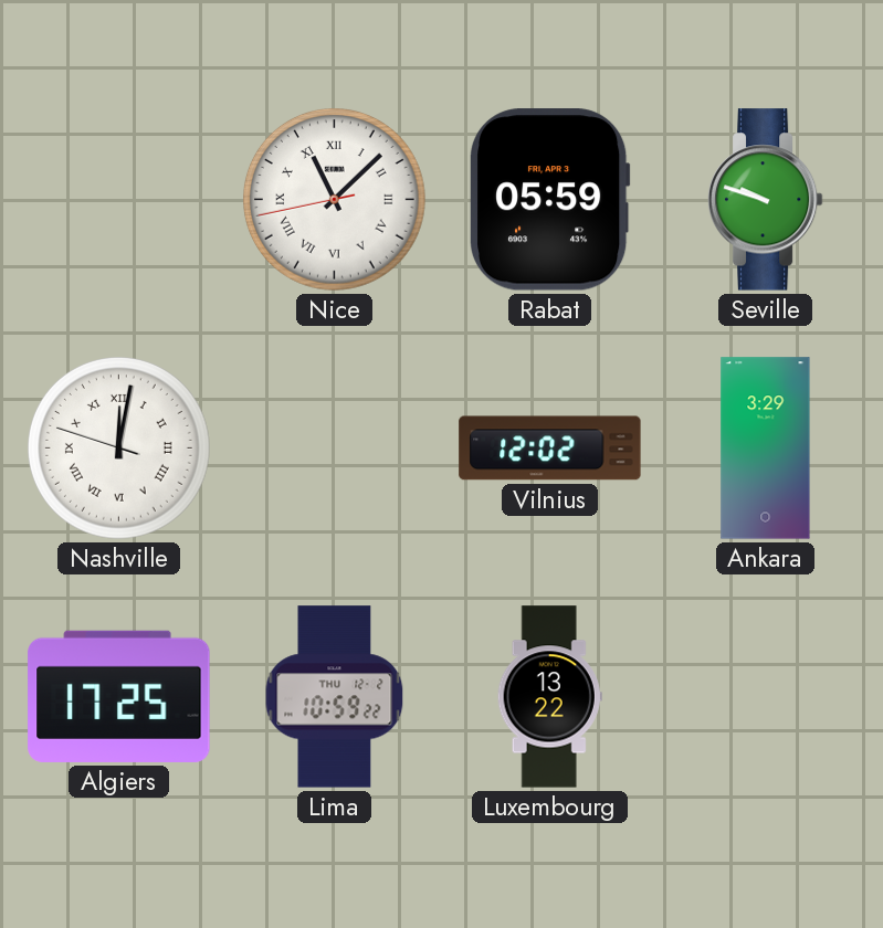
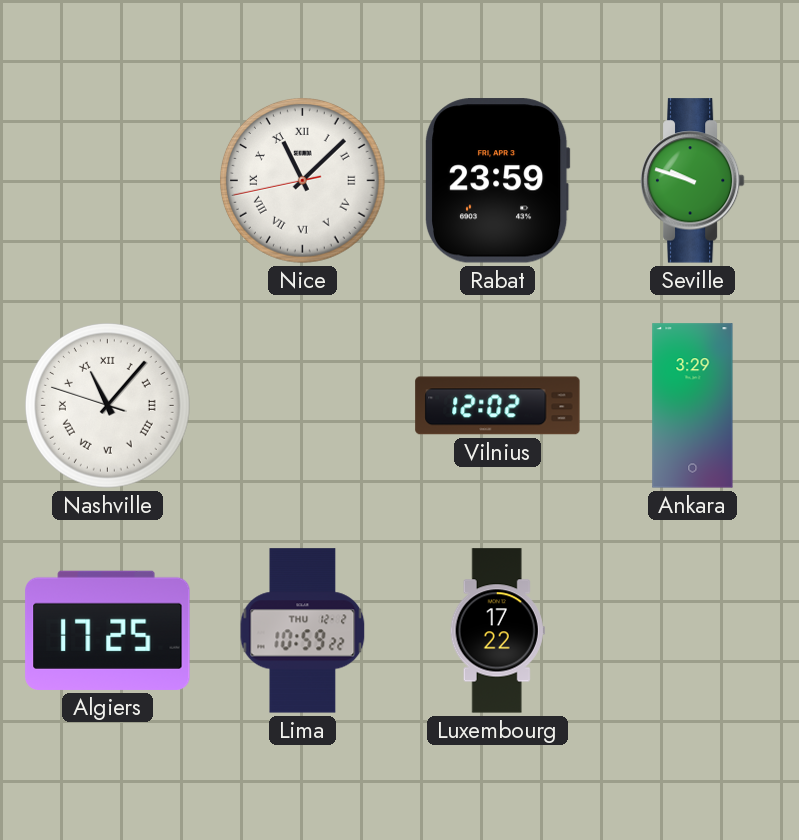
Rabat: 05:59 -> 23:59 (497, 181)
Nashville: 12:01 -> 11:06 (108, 406)
Luxembourg: 13:22 -> 17:22 (497, 631)
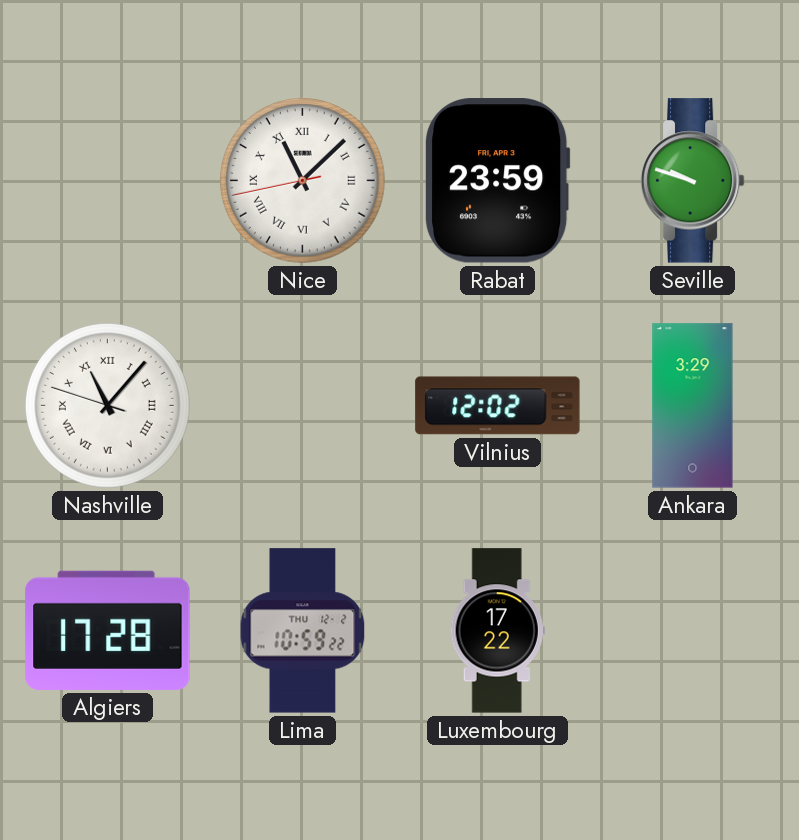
Algiers: 17:25 -> 17:28 (108, 630)
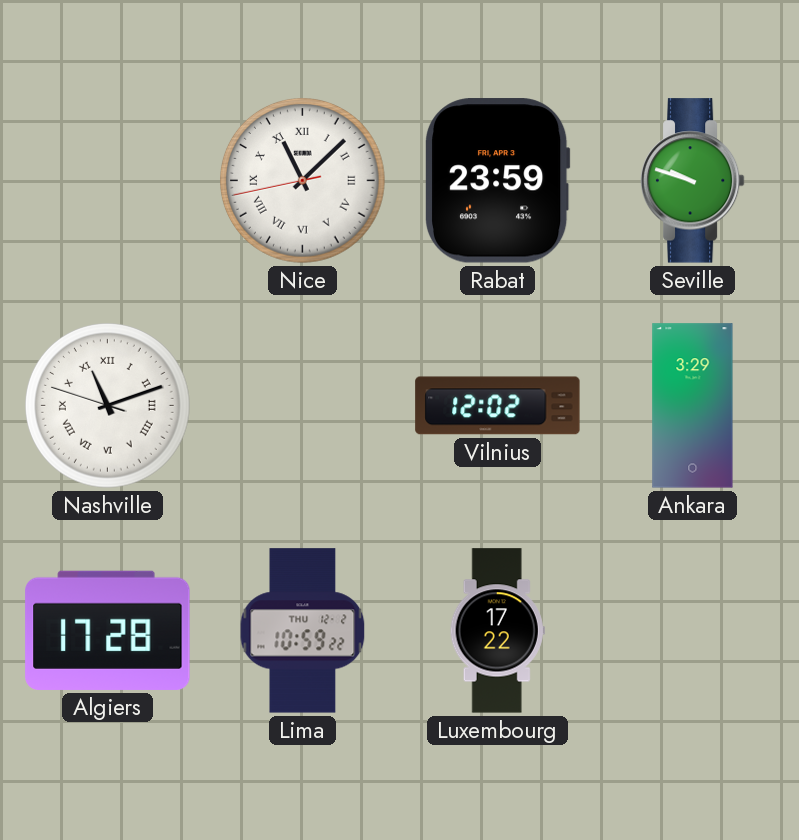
Nashville: 11:06 -> 11:11 (108, 406)
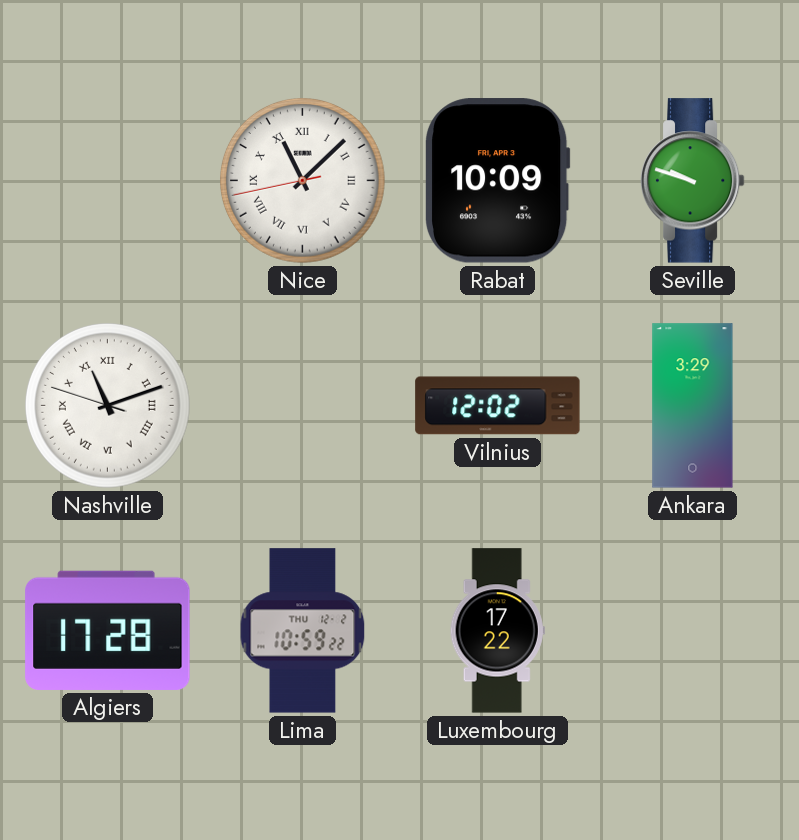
Rabat: 23:59 -> 10:09 (497, 181)
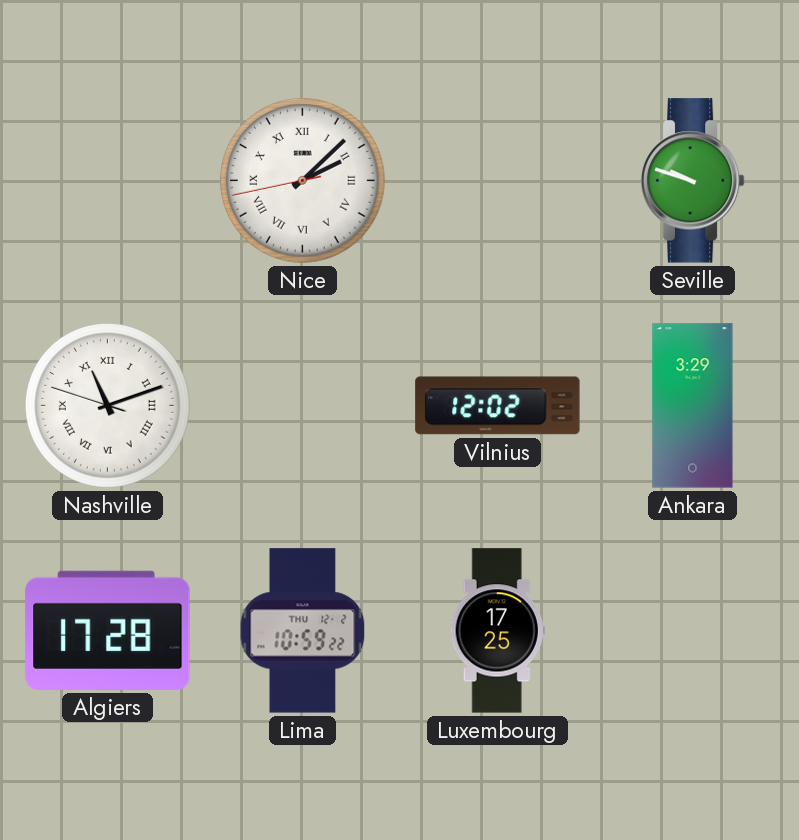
Nice: 11:07 -> 2:07 (303, 181)
Rabat: 10:09 -> none (497, 181)
Luxembourg: 17:22 -> 17:25 (497, 631)
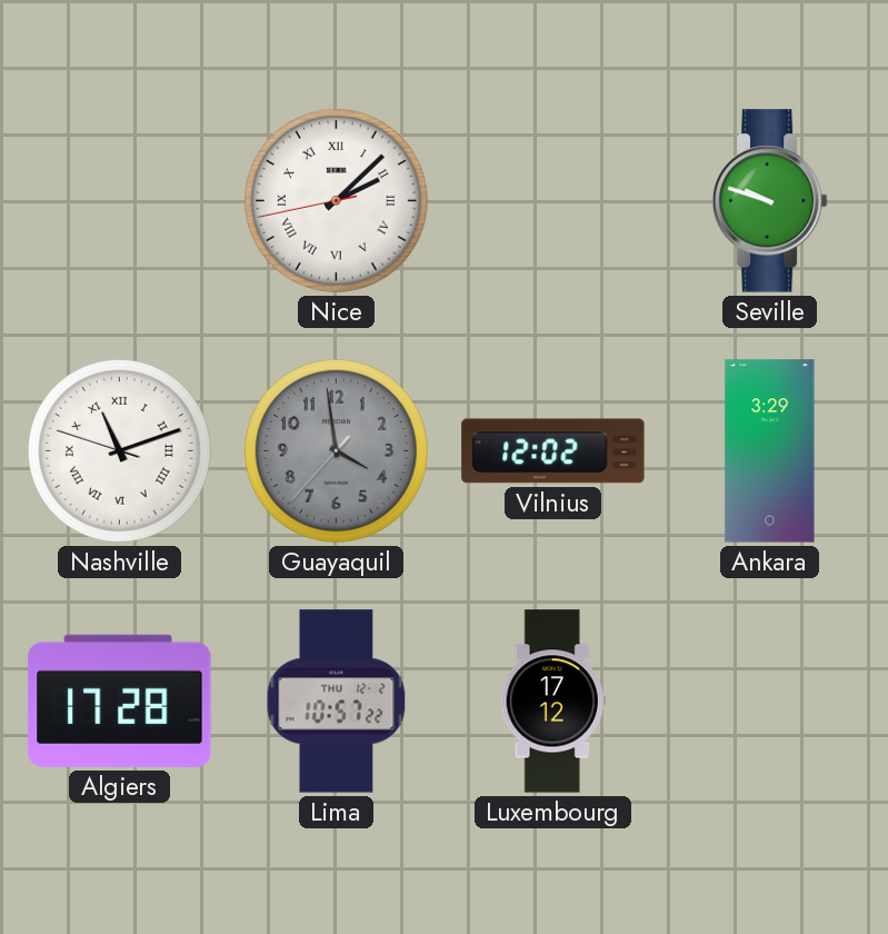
Guayaquil: none -> 3:58 (337, 451)
Lima: 10:59 -> 10:57 (337, 702)
Luxembourg: 17:25 -> 17:12 (552, 702)
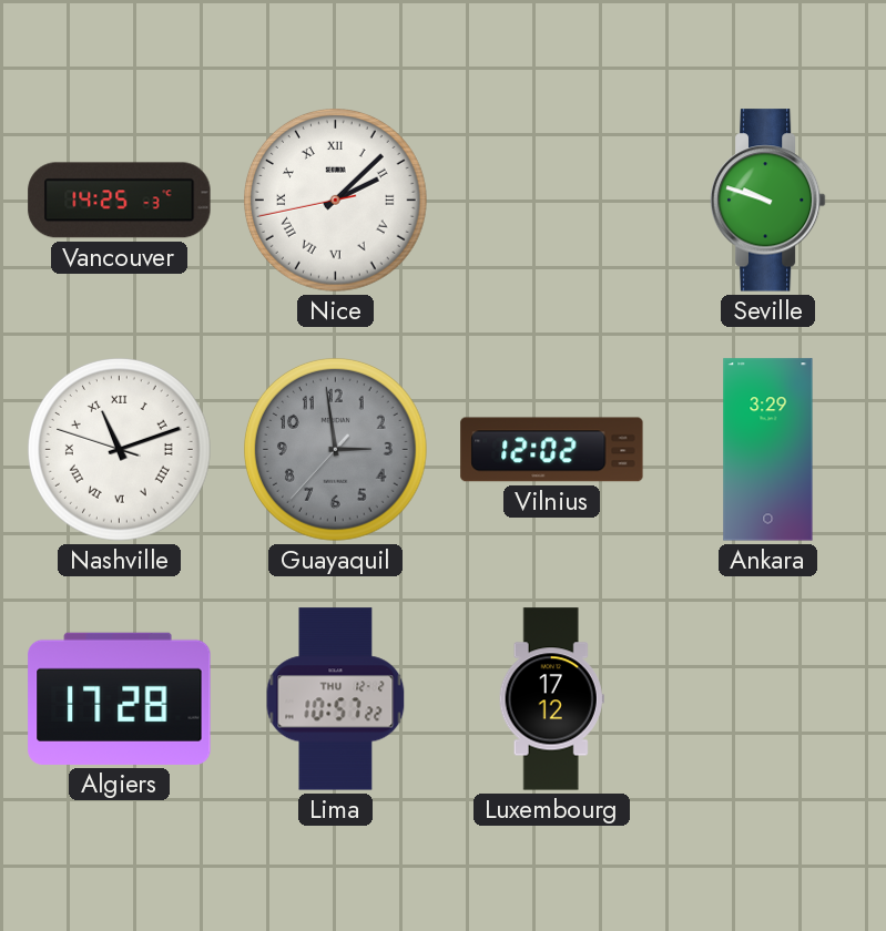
Vancouver: none -> 14:25 (120, 201)
Guayaquil: 3:58 -> 2:58 (336, 450)
